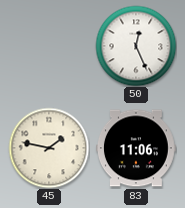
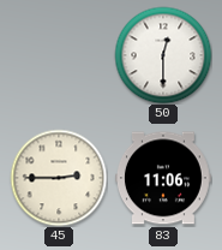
50: 12:26 -> 12:30 (163, 55)
45: 1:47 -> 2:45 (59, 178)
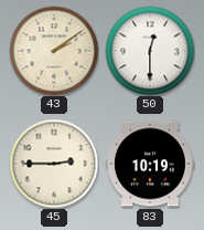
43: none -> 2:09 (54, 51)
83: 11:06 -> 10:19 (150, 164)
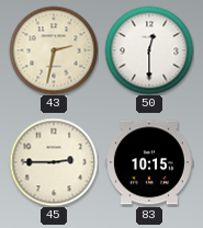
43: 2:09 -> 2:32 (54, 50)
83: 10:19 -> 10:15 (149, 162)
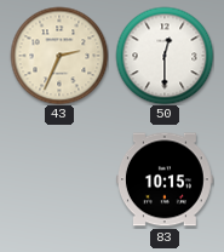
43: 2:32 -> 2:34 (59, 56)
45: 2:45 -> none (54, 162)
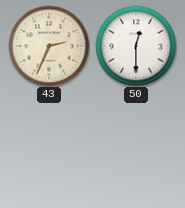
83: 10:15 -> none (165, 179)
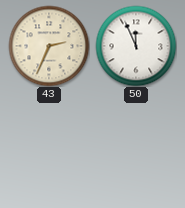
50: 12:30 -> 11:56 (136, 46)
